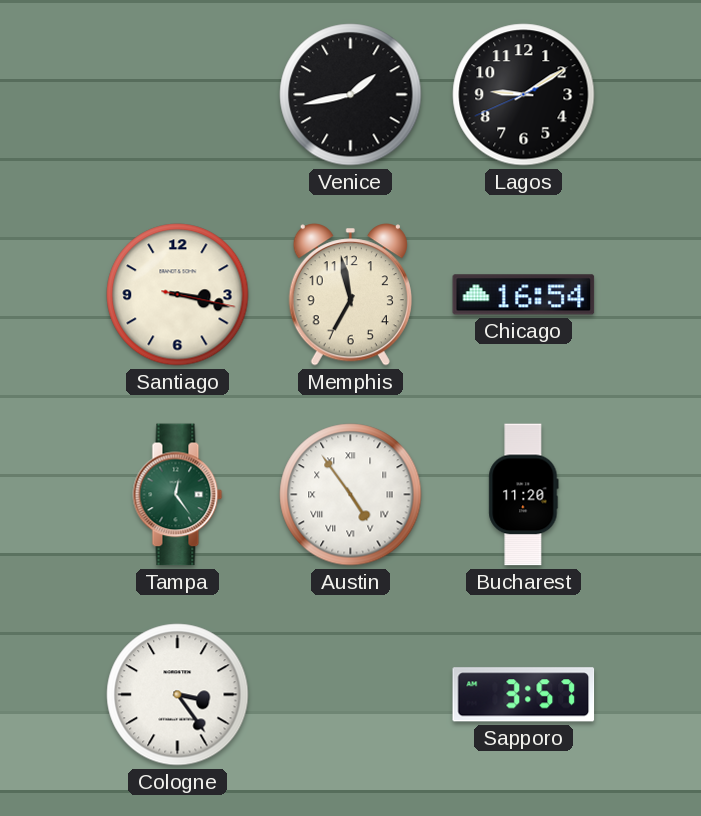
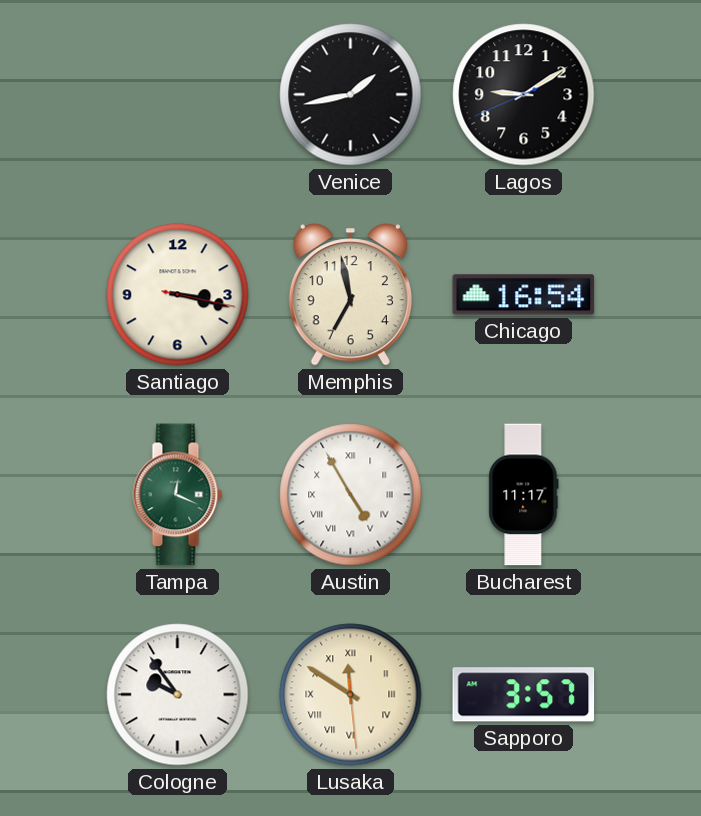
Tampa: 12:24 -> 12:19 (178, 495)
Austin: 4:54 -> 4:55 (351, 495)
Bucharest: 11:20 -> 11:17 (524, 495)
Cologne: 3:24 -> 9:54 (178, 695)
Lusaka: none -> 11:50 (351, 695)
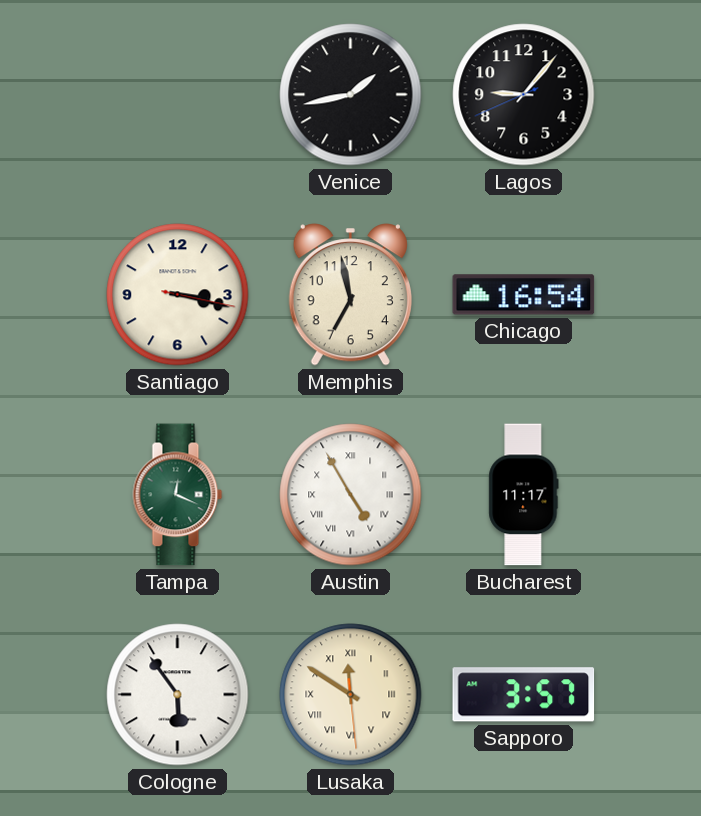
Lagos: 9:09 -> 9:06 (524, 95)
Cologne: 9:54 -> 5:54 (178, 695)
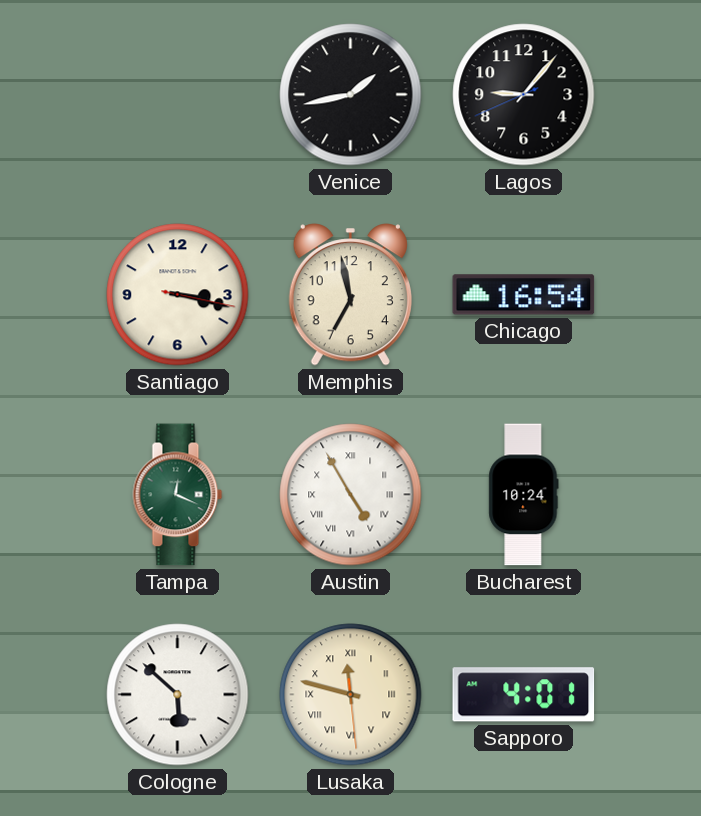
Bucharest: 11:17 -> 10:24 (524, 495)
Cologne: 5:54 -> 5:52 (178, 695)
Lusaka: 11:50 -> 11:47 (351, 695)
Sapporo: 3:57 -> 4:01 (524, 695)
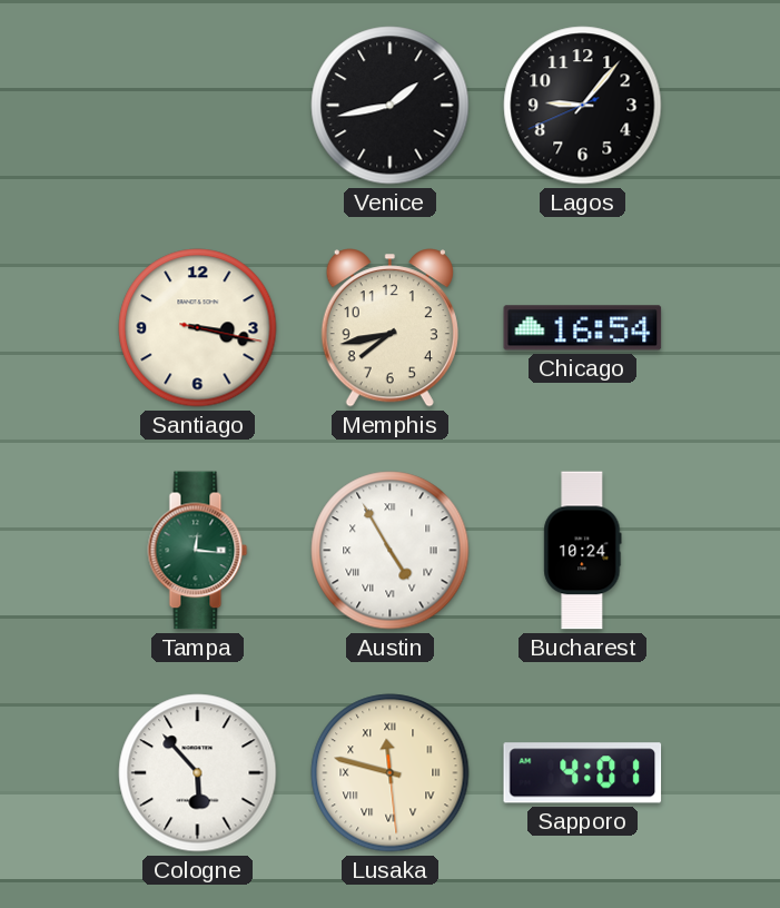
Memphis: 6:58 -> 7:43 (389, 328)
Tampa: 12:19 -> 12:16 (198, 551)
Cologne: 5:52 -> 5:53 (198, 773)
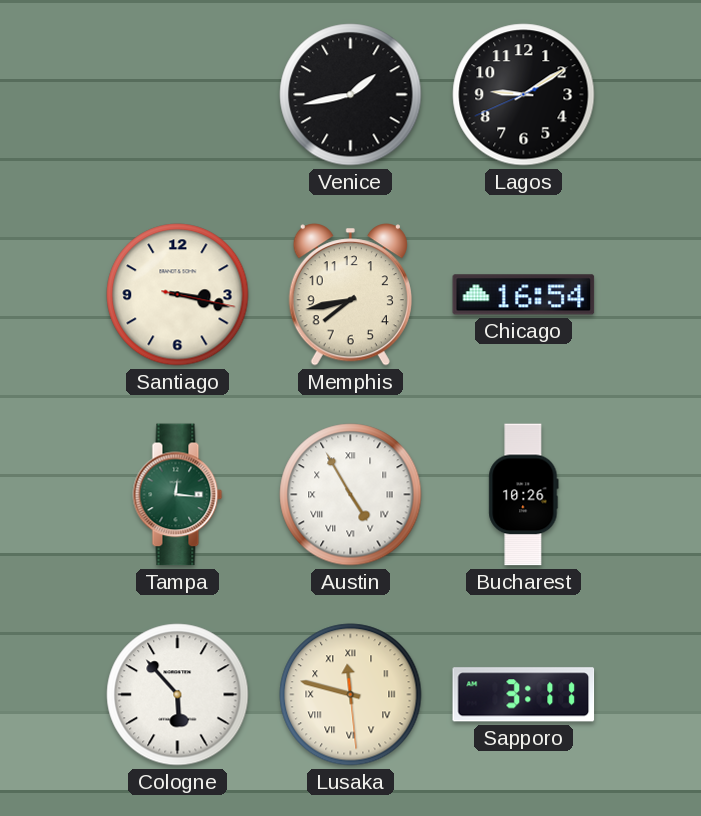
Lagos: 9:06 -> 9:09 (524, 95)
Bucharest: 10:24 -> 10:26 (524, 495)
Sapporo: 4:01 -> 3:11 (524, 695)
